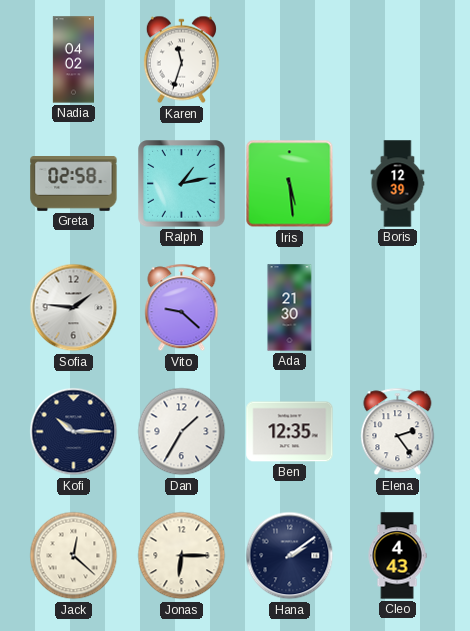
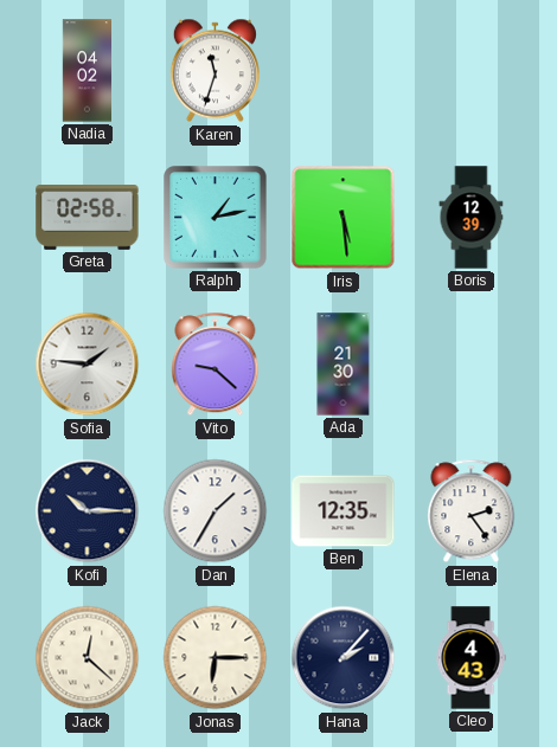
Hana: 2:09 -> 2:07 (344, 658)
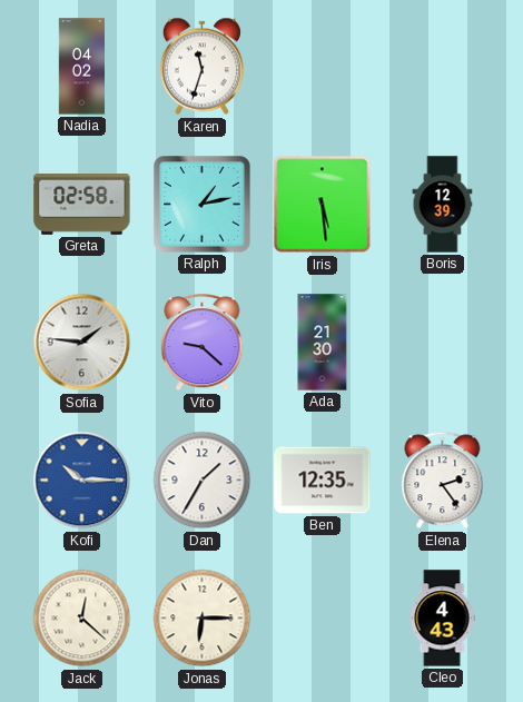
Kofi dial: navy -> blue (82, 481)
Hana: 2:07 -> none (344, 658)
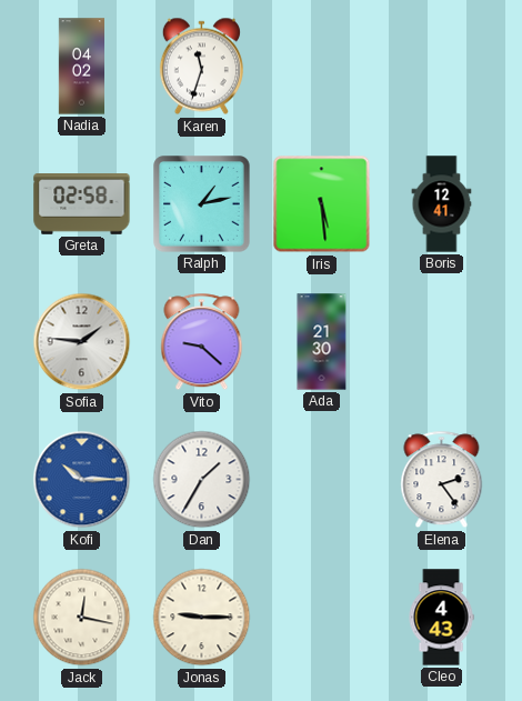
Boris: 12:39 -> 12:41 (442, 204)
Ben: 12:35 -> none (323, 481)
Jack: 12:22 -> 12:17 (82, 618)
Jonas: 6:15 -> 9:15 (202, 618)
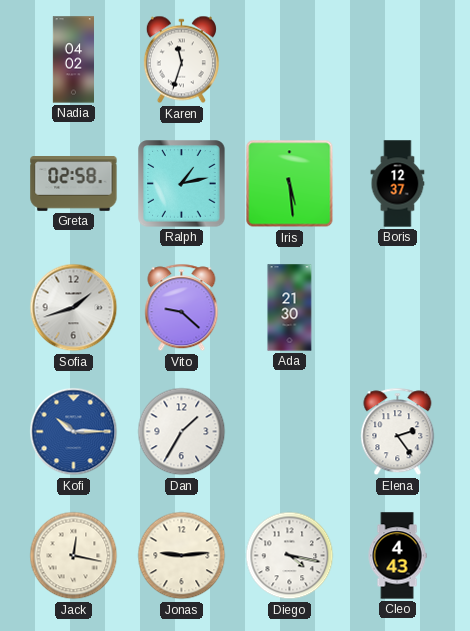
Boris: 12:41 -> 12:37 (398, 184)
Sofia: 1:46 -> 1:42 (74, 308)
Jonas: 9:15 -> 9:14 (182, 556)
Diego: none -> 4:17 (290, 556)
